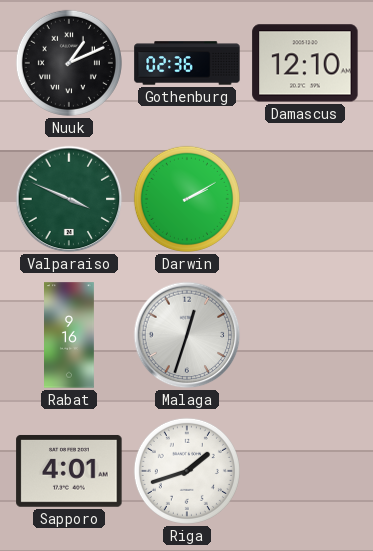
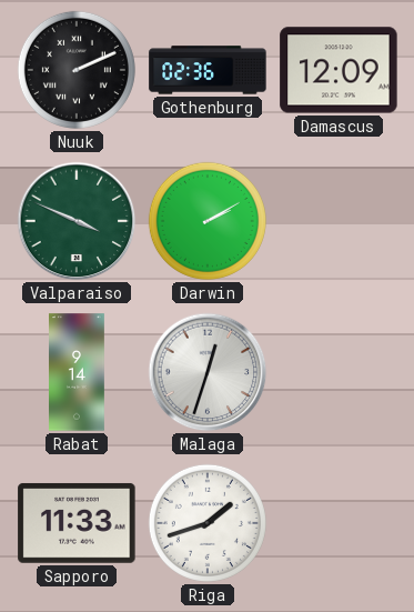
Nuuk: 1:11 -> 2:11 (77, 70)
Damascus: 12:10 -> 12:09 (339, 70)
Rabat: 9:16 -> 9:14 (78, 372)
Sapporo: 4:01 -> 11:33 (77, 523)
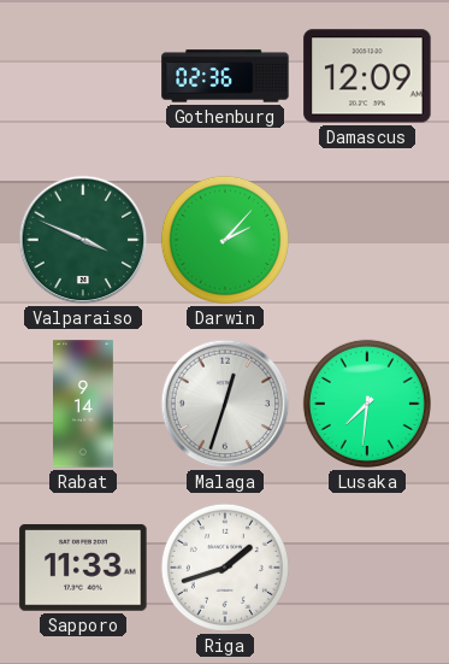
Nuuk: 2:11 -> none (77, 70)
Darwin: 2:10 -> 2:07 (225, 240)
Lusaka: none -> 7:31 (367, 404)
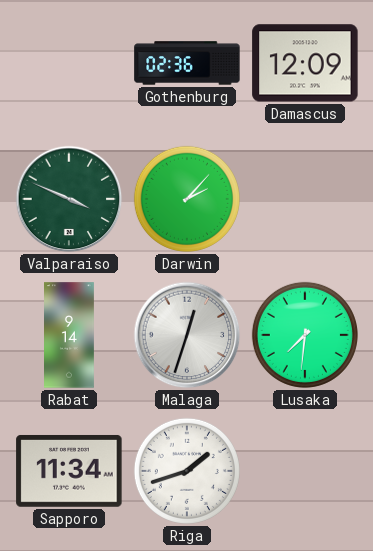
Sapporo: 11:33 -> 11:34 (69, 471)
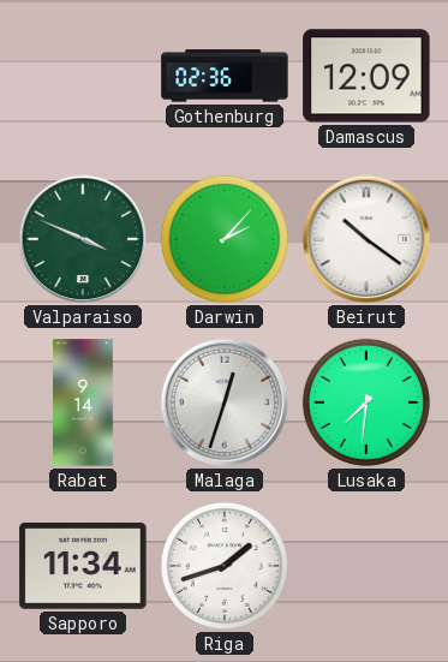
Beirut: none -> 10:21 (366, 239)
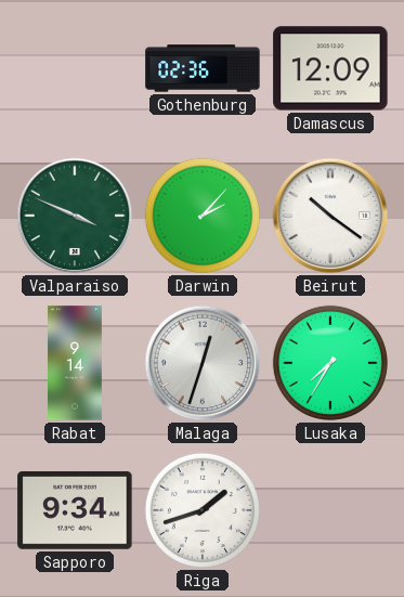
Lusaka: 7:31 -> 7:35 (330, 363)
Sapporo: 11:34 -> 9:34 (75, 510)
